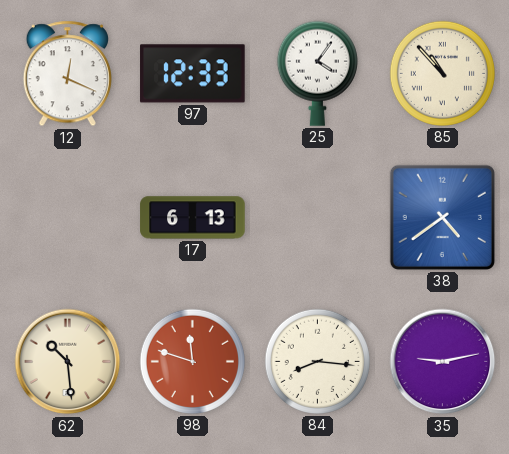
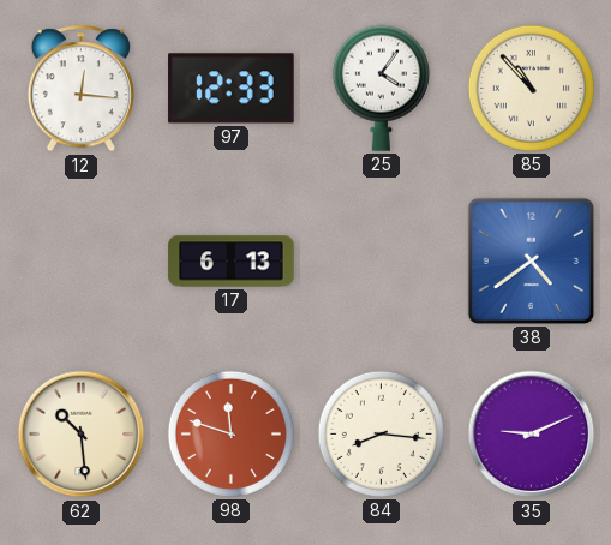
12: 12:19 -> 12:16 (80, 89)
35: 9:13 -> 9:11 (532, 435)
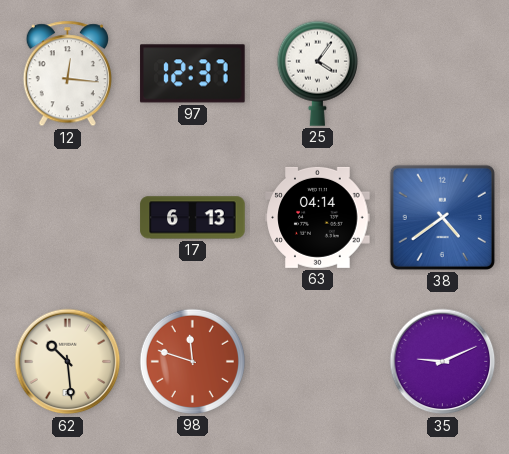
97: 12:33 -> 12:37 (193, 74)
85: 10:53 -> none (531, 88)
63: none -> 04:14 (318, 217)
84: 8:16 -> none (381, 433)
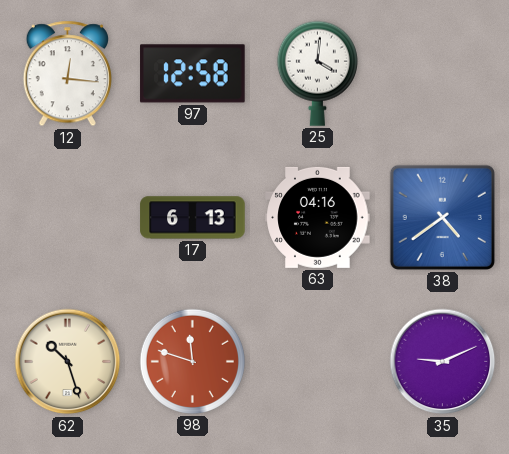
97: 12:37 -> 12:58 (193, 74)
25: 4:06 -> 4:01 (317, 73)
63: 04:14 -> 04:16 (318, 217)
62: 10:29 -> 10:27 (68, 362)
